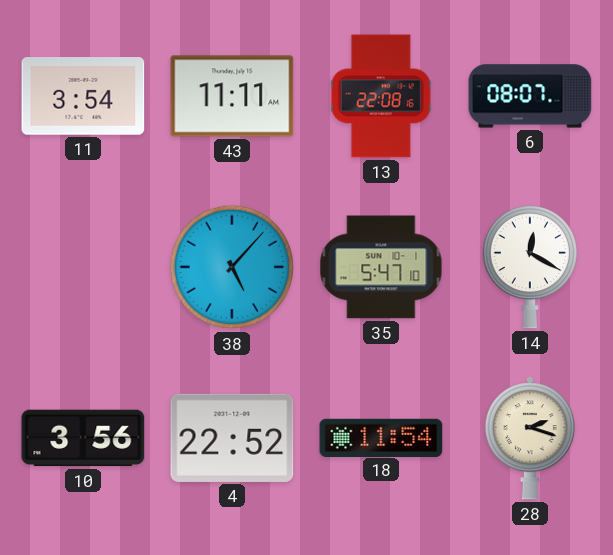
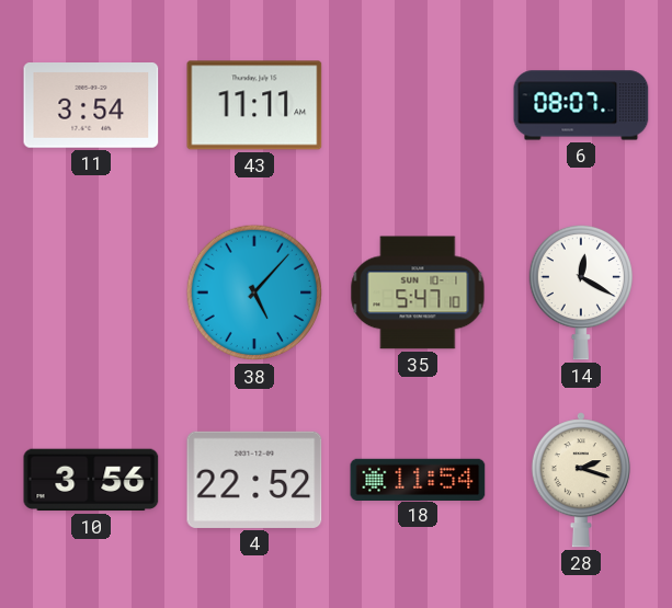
13: 22:08 -> none (381, 96)
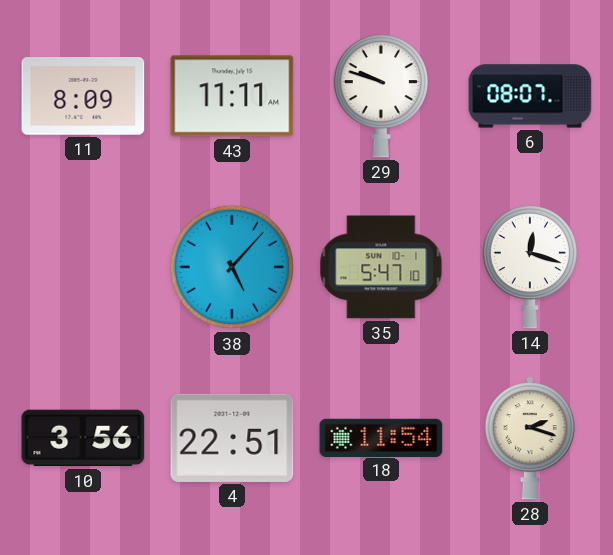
11: 3:54 -> 8:09 (83, 97)
29: none -> 9:48 (381, 96)
14: 12:20 -> 12:18 (530, 267)
4: 22:52 -> 22:51 (232, 438)
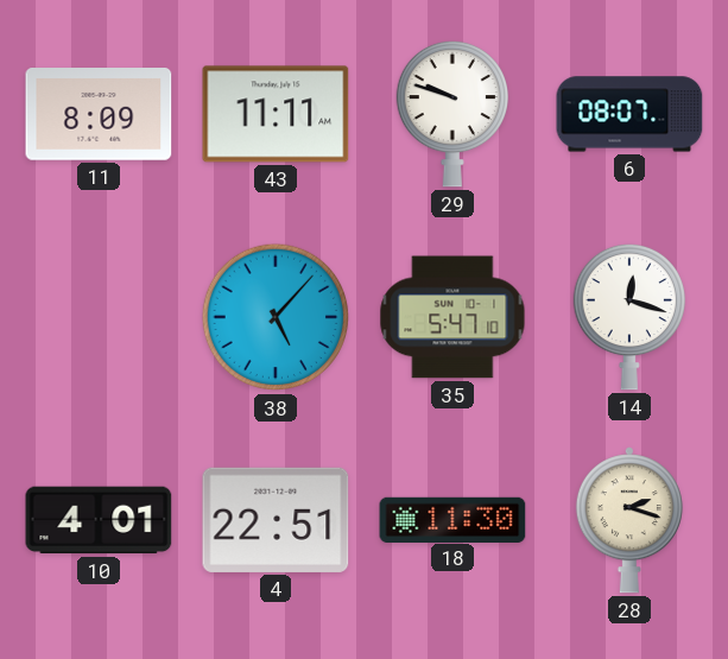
10: 3:56 -> 4:01 (99, 520)
18: 11:54 -> 11:30 (452, 519)
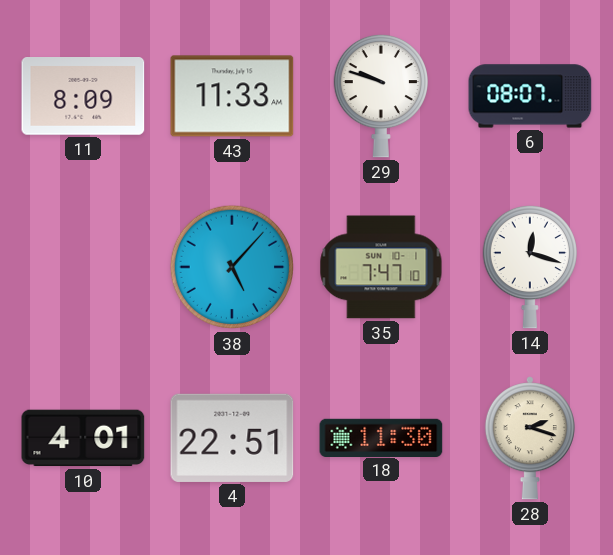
43: 11:11 -> 11:33 (232, 96)
35: 5:47 -> 7:47 (381, 267)
